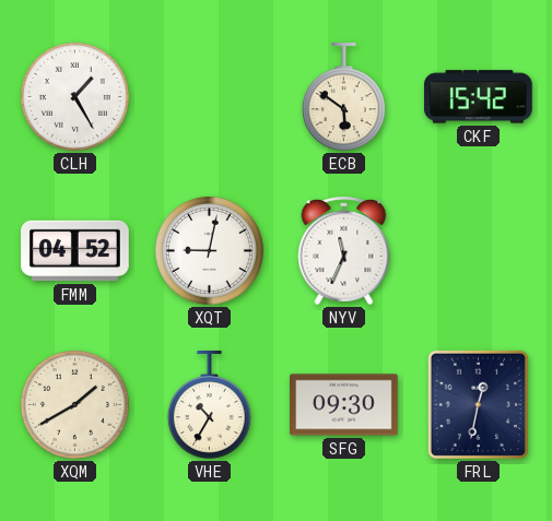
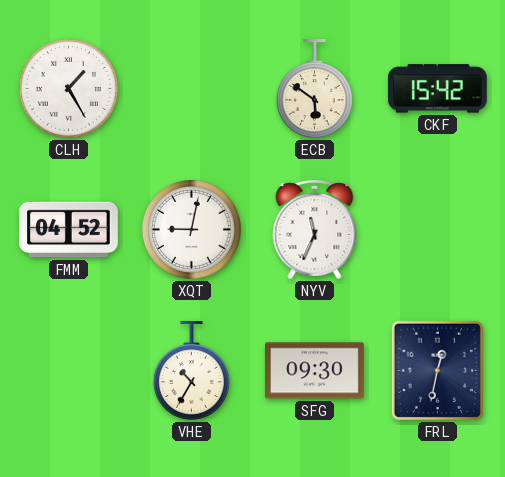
XQM: 1:40 -> none (74, 404)
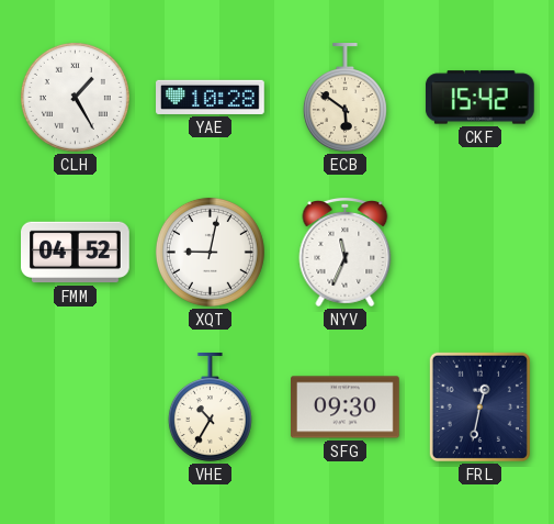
YAE: none -> 10:28 (211, 97)
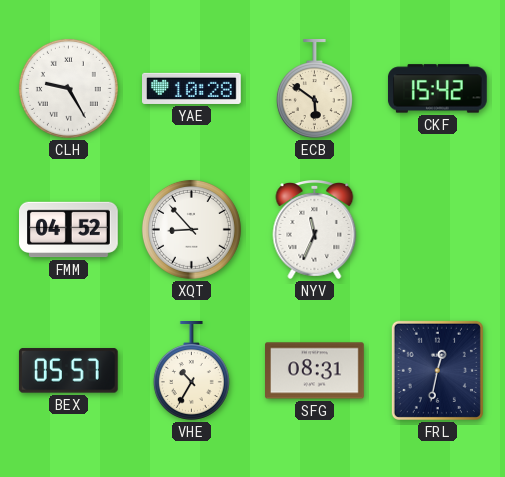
CLH: 1:25 -> 9:25 (68, 88)
XQT: 9:02 -> 8:53 (191, 229)
BEX: none -> 05:57 (68, 371)
SFG: 09:30 -> 08:31 (315, 371)
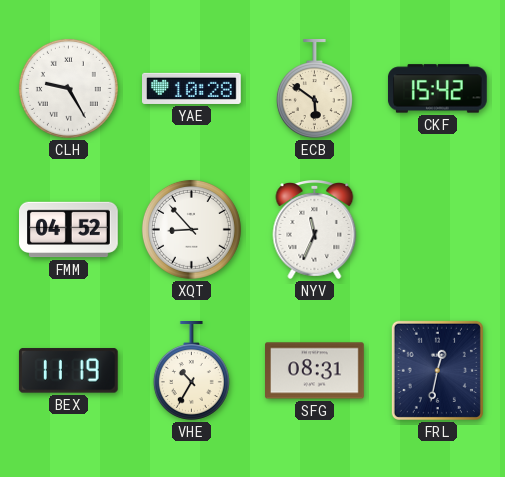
BEX: 05:57 -> 11:19 (68, 371)
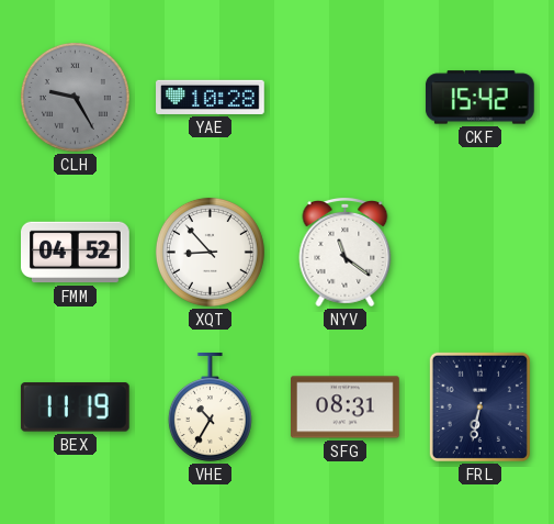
CLH dial: white -> grey (75, 97)
ECB: 5:51 -> none (314, 89)
NYV: 11:34 -> 11:21 (346, 253)
FRL: 12:32 -> 6:32 (479, 406)
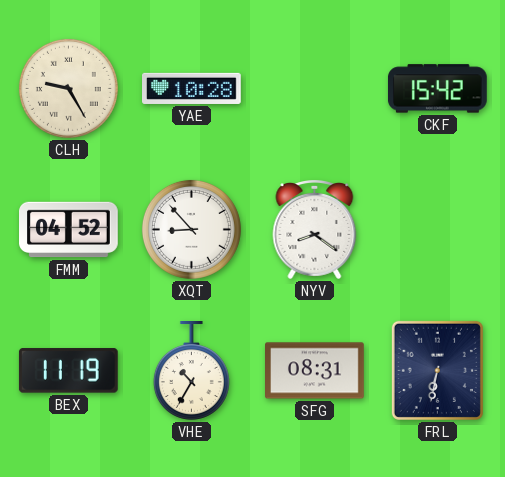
CLH dial: grey -> cream (68, 88)
NYV: 11:21 -> 8:21 (315, 230)
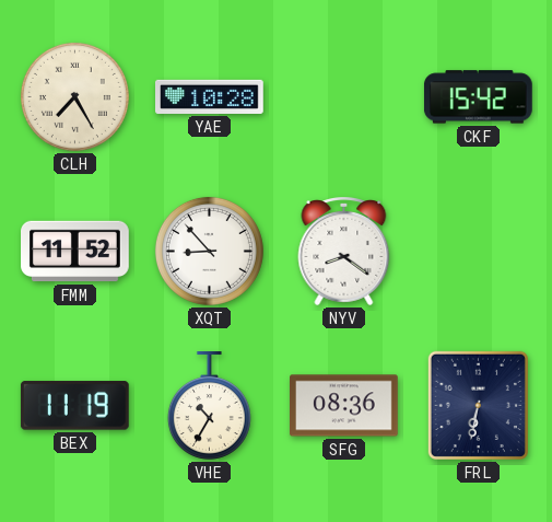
CLH: 9:25 -> 7:25 (74, 96)
FMM: 04:52 -> 11:52 (75, 252)
SFG: 08:31 -> 08:36 (344, 406)
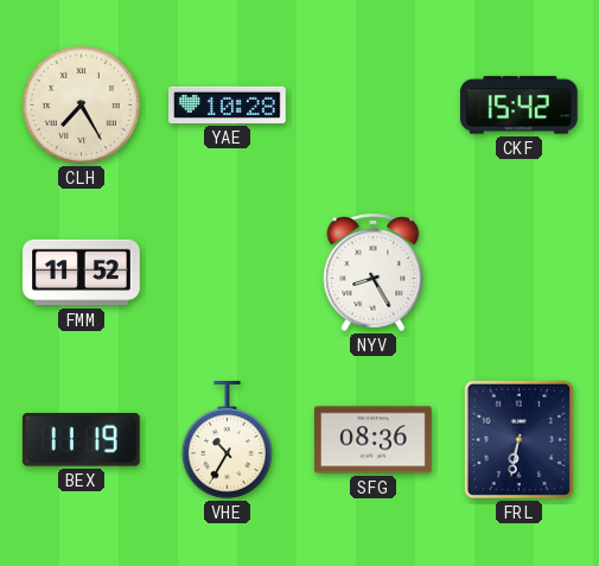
XQT: 8:53 -> none (209, 251)
NYV: 8:21 -> 8:25 (374, 273)
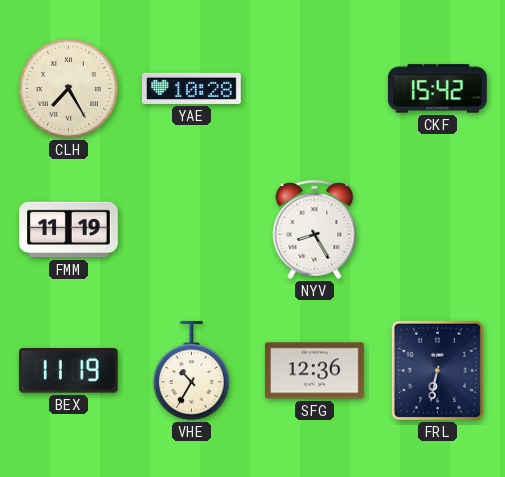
FMM: 11:52 -> 11:19 (69, 230)
SFG: 08:36 -> 12:36 (315, 371)
